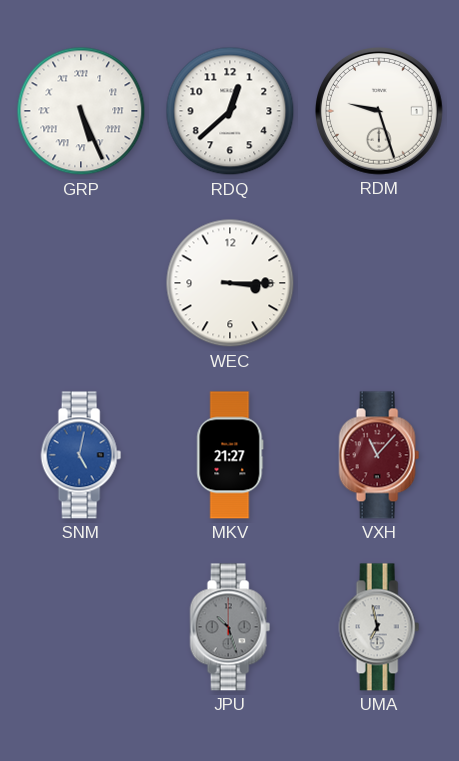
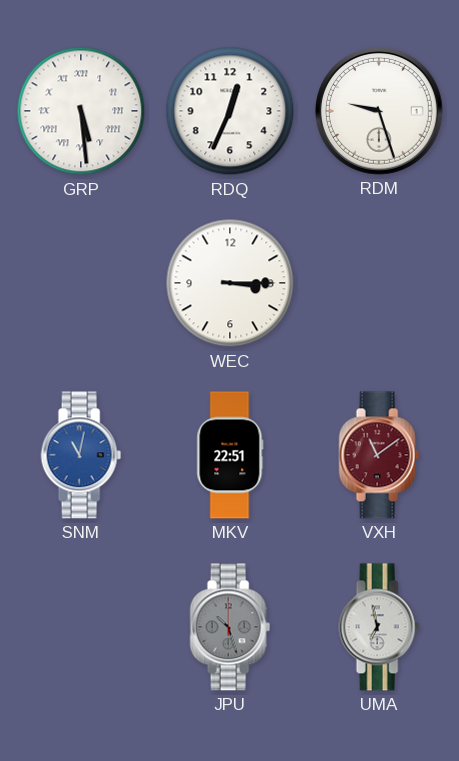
GRP: 5:26 -> 5:29 (81, 111)
RDQ: 12:38 -> 12:34 (230, 111)
SNM: 5:02 -> 11:02 (81, 455)
MKV: 21:27 -> 22:51 (230, 455)
VXH: 11:07 -> 11:09 (379, 455)
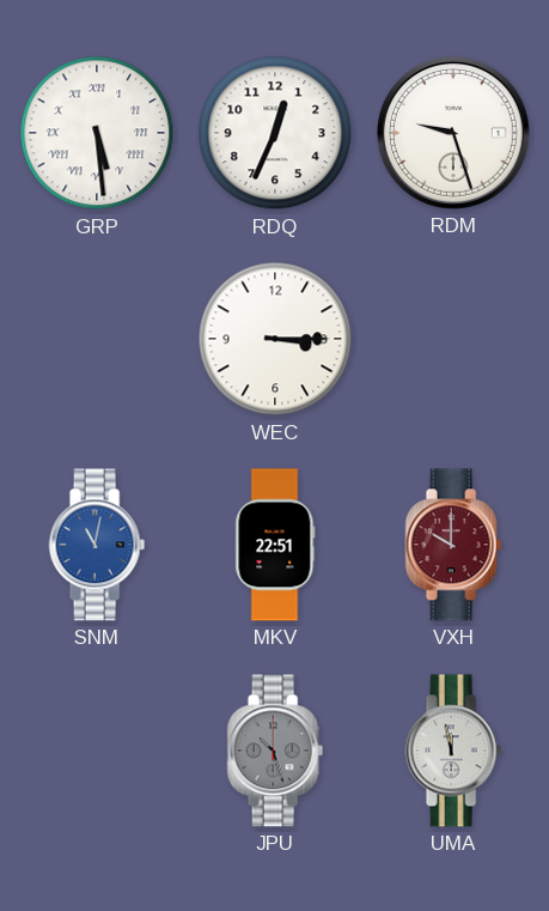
VXH: 11:09 -> 10:00 (453, 545)
UMA: 6:58 -> 11:58 (453, 751)
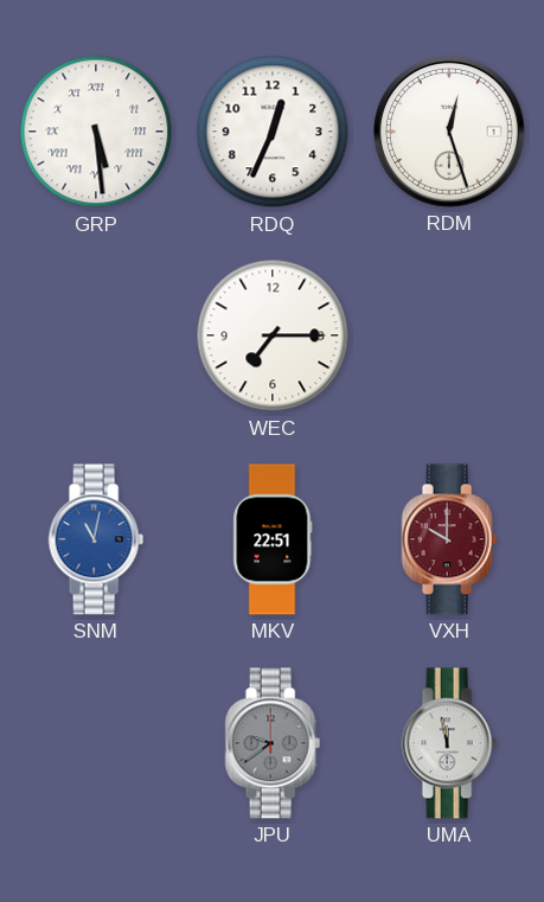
RDM: 9:27 -> 12:27 (450, 133)
WEC: 3:15 -> 7:15 (273, 335)
JPU: 10:27 -> 9:39 (273, 743)
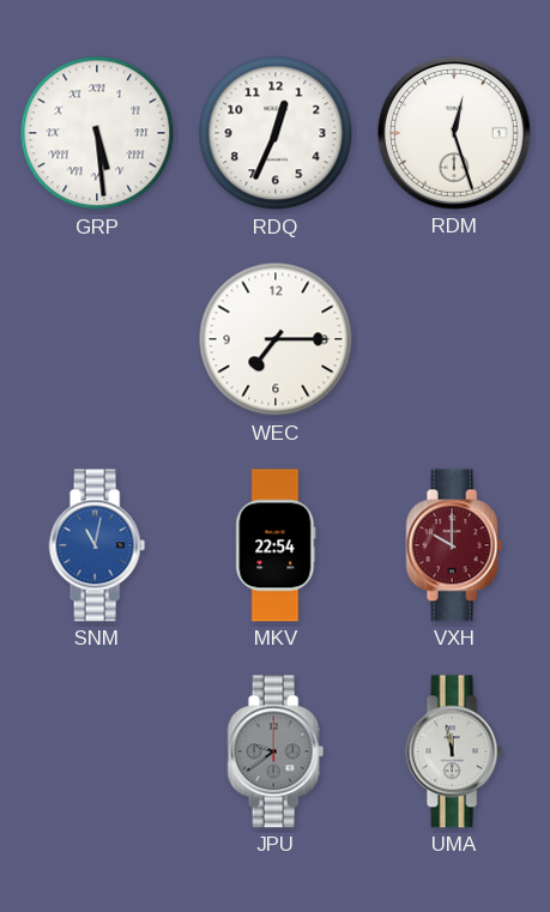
MKV: 22:51 -> 22:54 (276, 545)
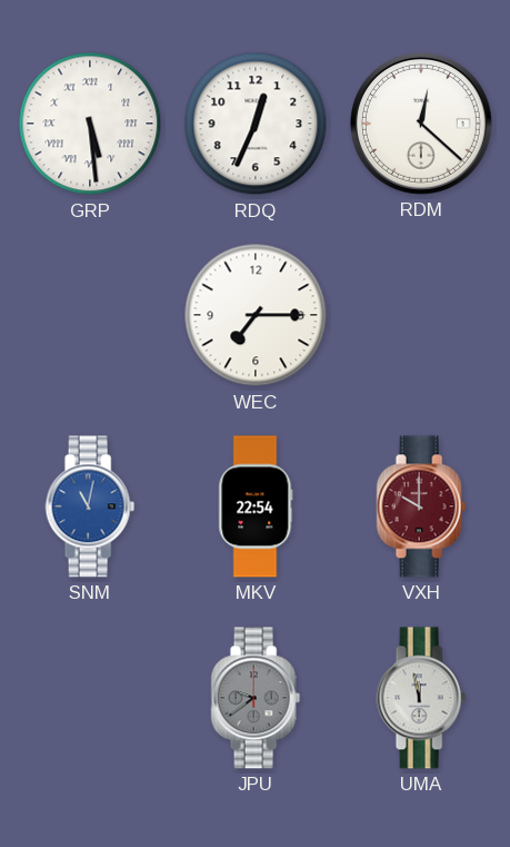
RDM: 12:27 -> 12:22 (422, 125)
